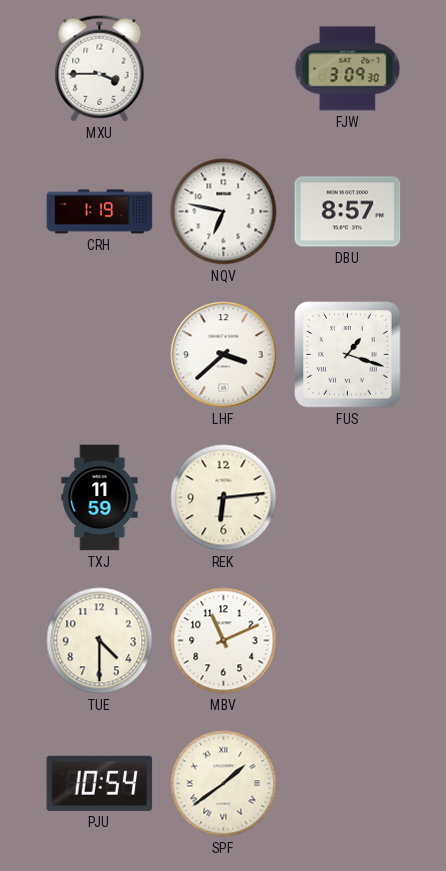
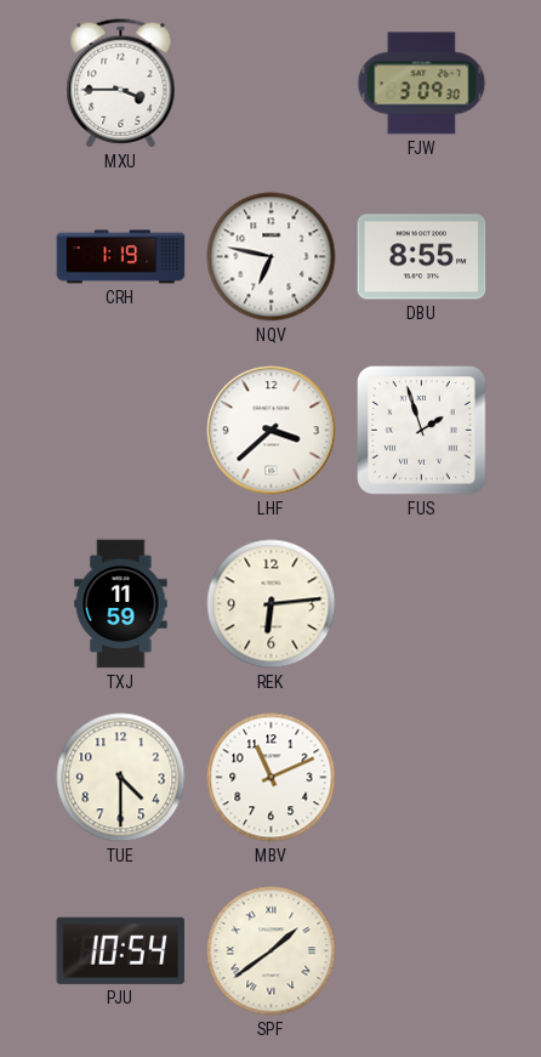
DBU: 8:57 -> 8:55 (422, 257)
FUS: 1:18 -> 1:57 (422, 431)
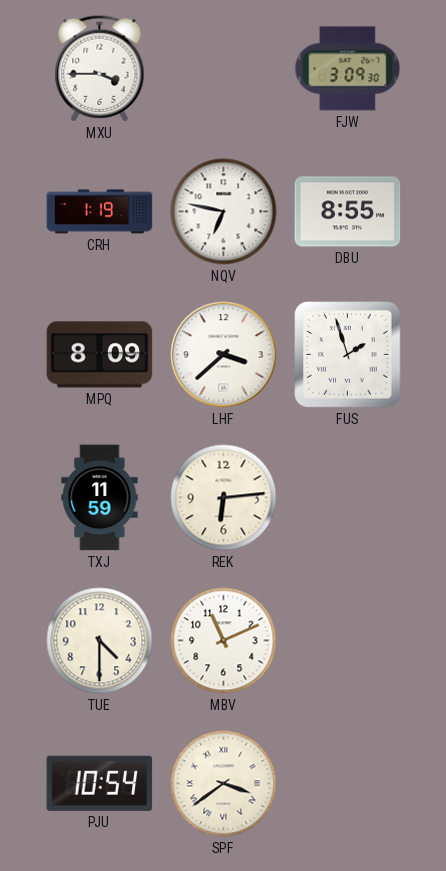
MPQ: none -> 8:09 (100, 355)
SPF: 1:39 -> 3:39 (224, 784)
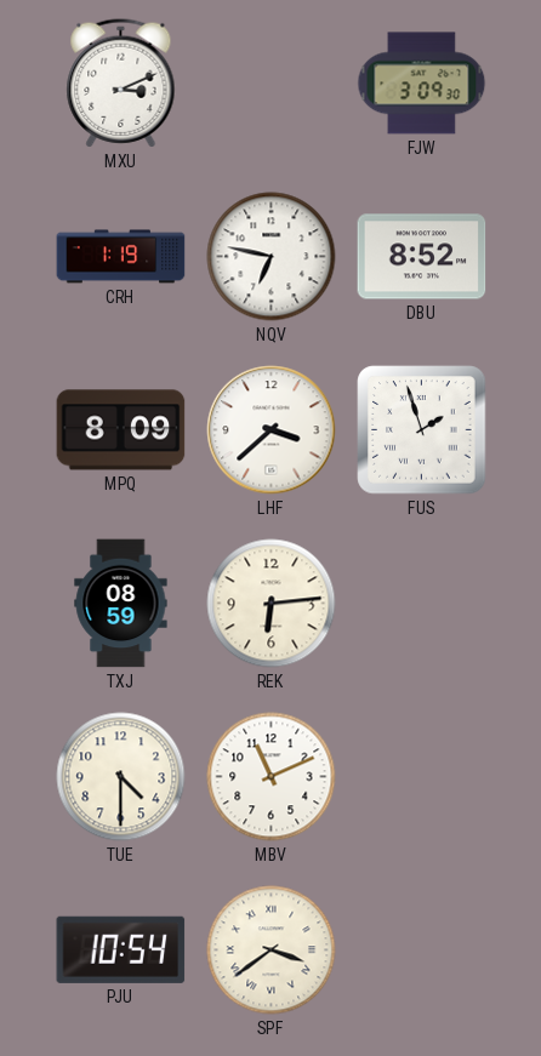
MXU: 3:45 -> 3:11 (121, 84)
DBU: 8:55 -> 8:52 (422, 257)
TXJ: 11:59 -> 08:59 (121, 604)
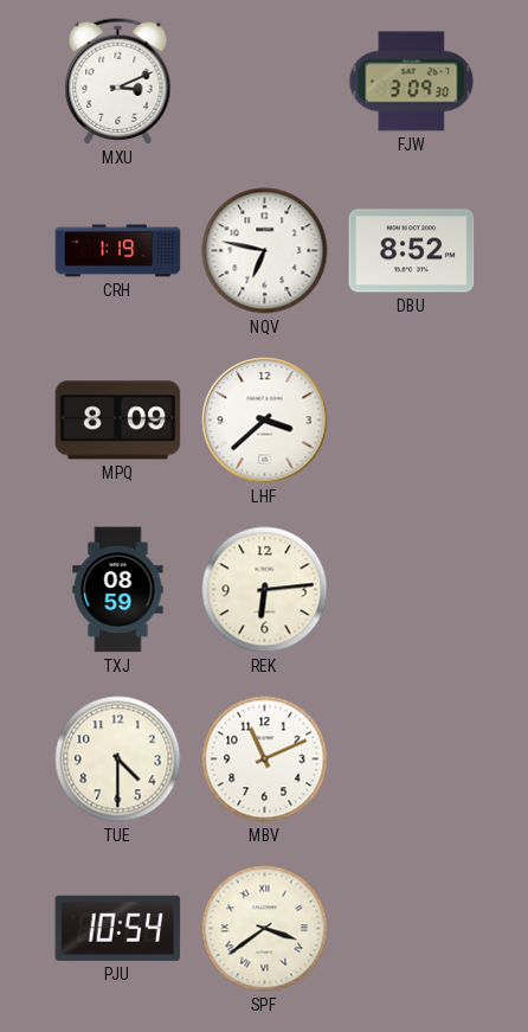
FUS: 1:57 -> none (422, 430)
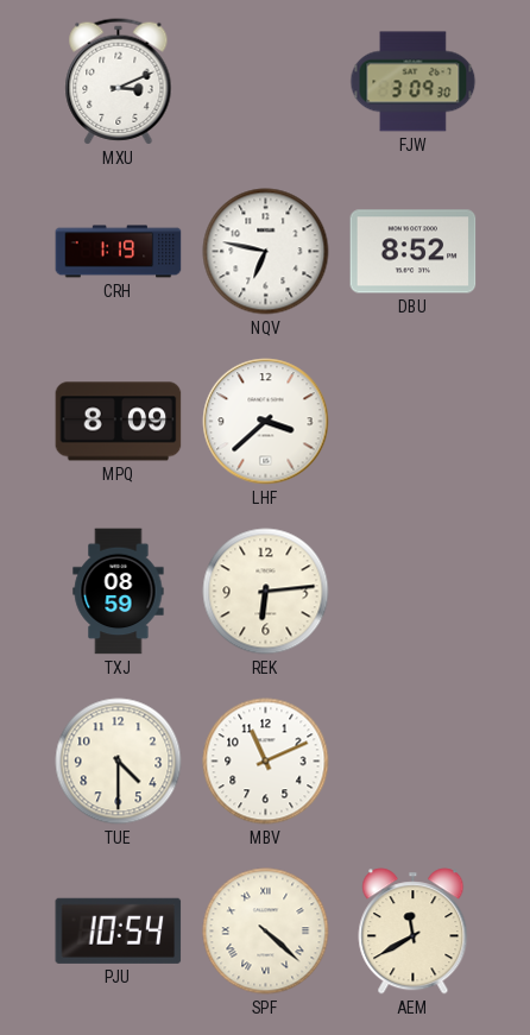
SPF: 3:39 -> 4:22 (266, 932)
AEM: none -> 11:40 (414, 932)
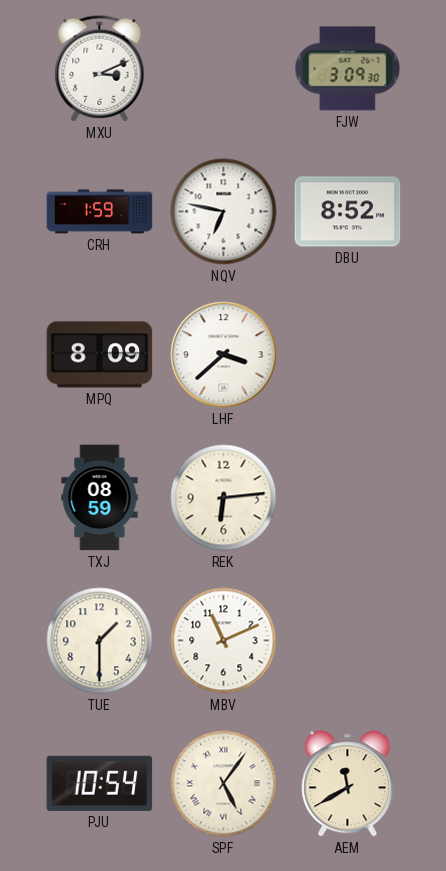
CRH: 1:19 -> 1:59 (100, 212)
TUE: 4:30 -> 1:30 (100, 641)
SPF: 4:22 -> 5:06 (224, 784)
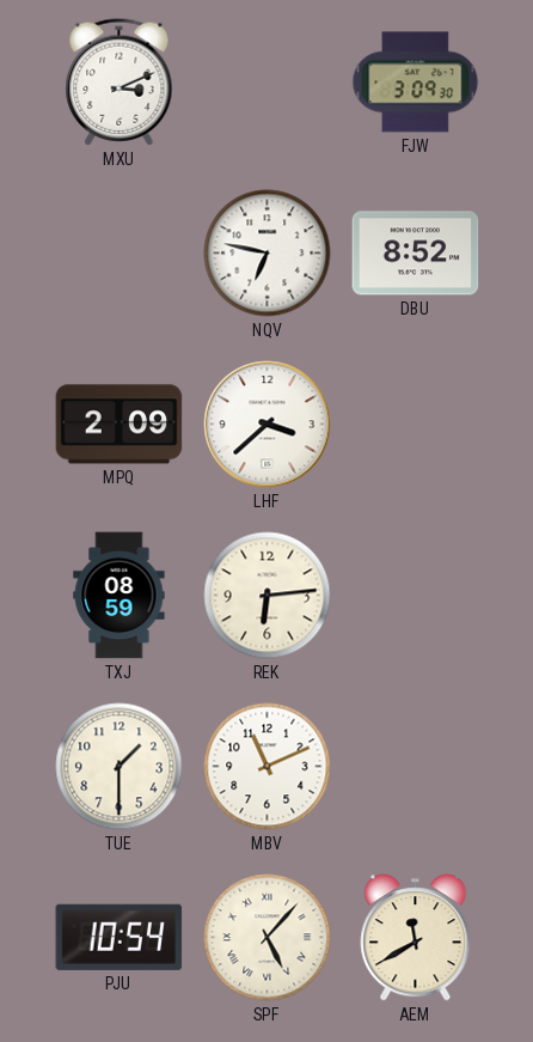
CRH: 1:59 -> none (100, 212)
MPQ: 8:09 -> 2:09 (120, 425)
SPF: 5:06 -> 5:07 (268, 938)
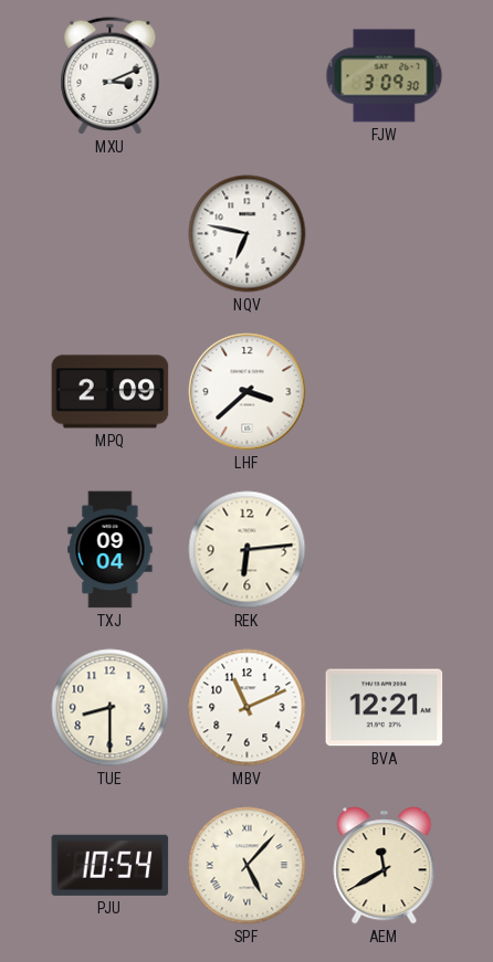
DBU: 8:52 -> none (416, 254)
TXJ: 08:59 -> 09:04 (111, 550)
TUE: 1:30 -> 8:30 (111, 708)
BVA: none -> 12:21 (385, 708)
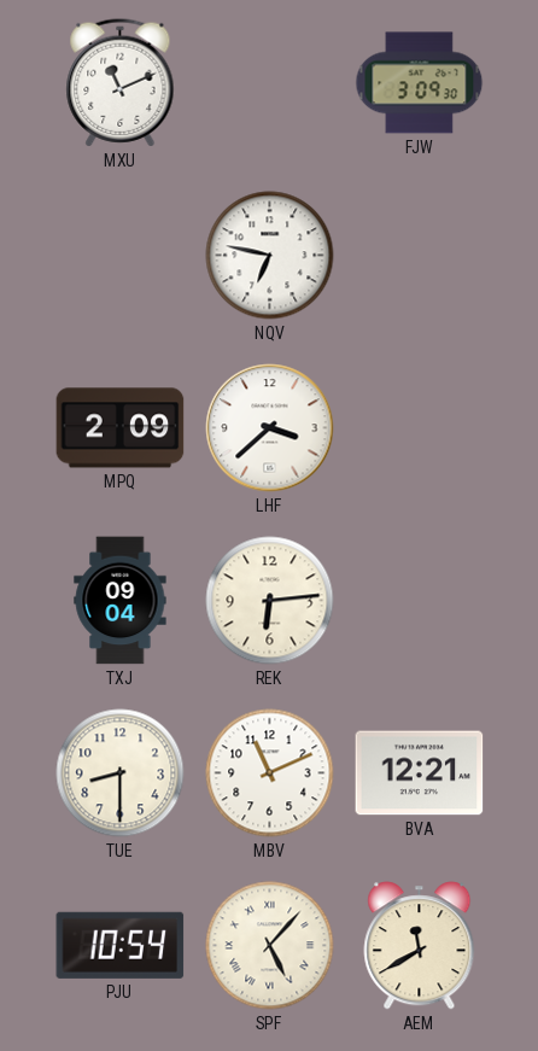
MXU: 3:11 -> 11:11 (121, 83)
